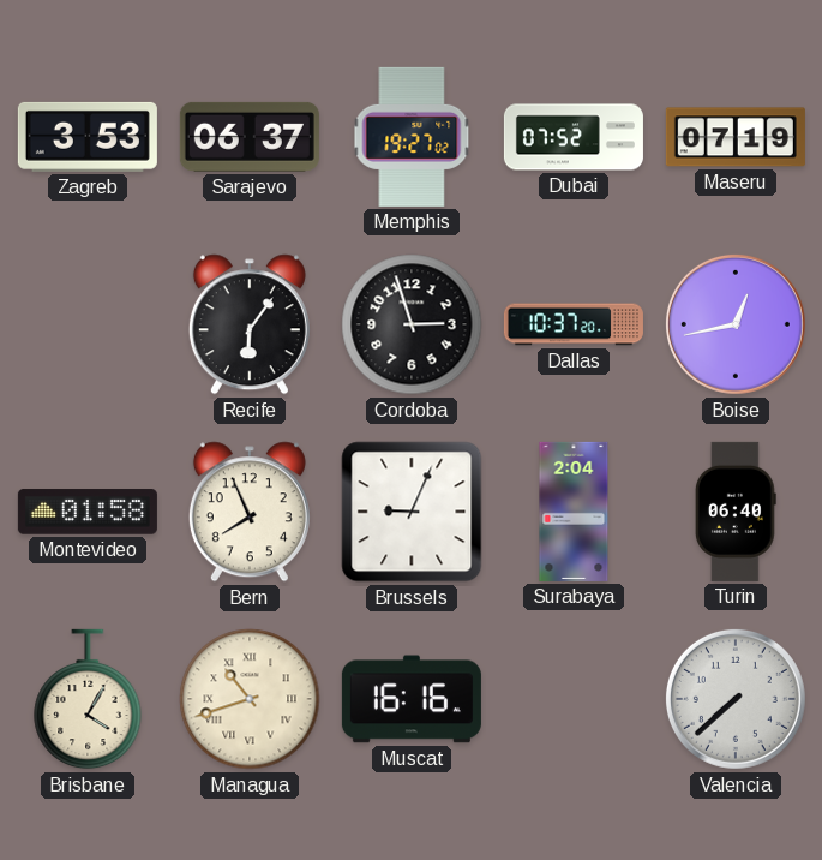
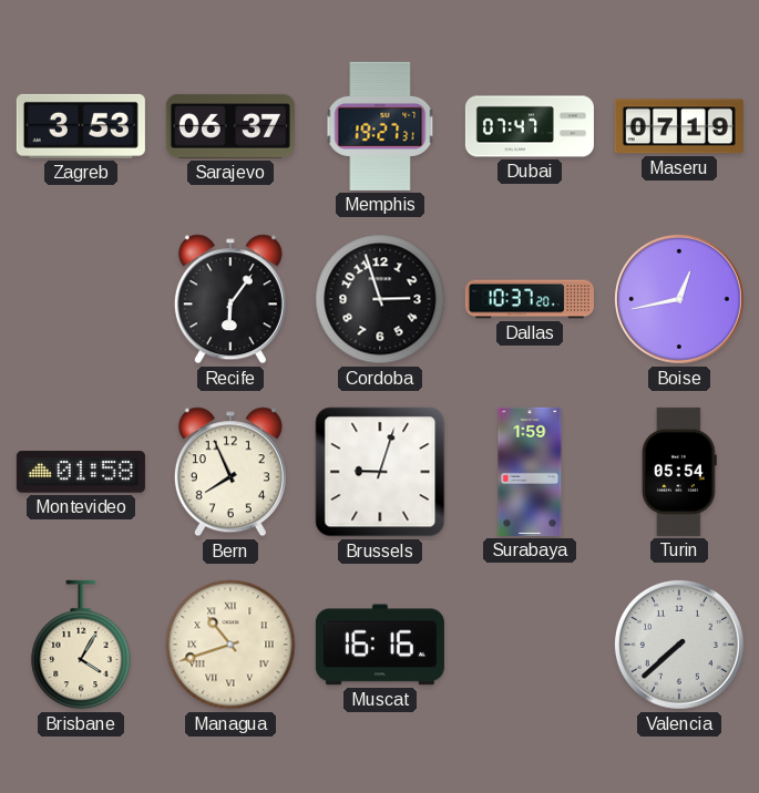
Memphis: 19:27:02 -> 19:27:31 (380, 126)
Dubai: 07:52 -> 07:47 (530, 126)
Brussels: 9:04 -> 9:03 (380, 472)
Surabaya: 2:04 -> 1:59 (530, 472)
Turin: 06:40 -> 05:54 (679, 472)
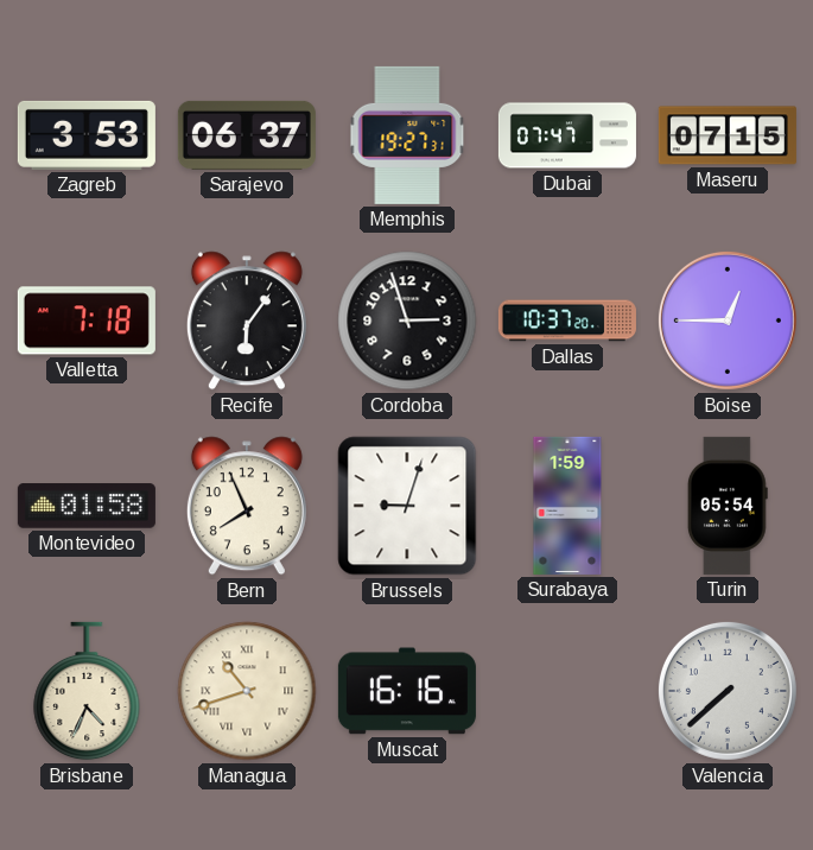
Maseru: 07:19 -> 07:15 (728, 135)
Valletta: none -> 7:18 (87, 321)
Boise: 12:43 -> 12:45 (728, 321)
Brisbane: 4:05 -> 4:34 (87, 691)
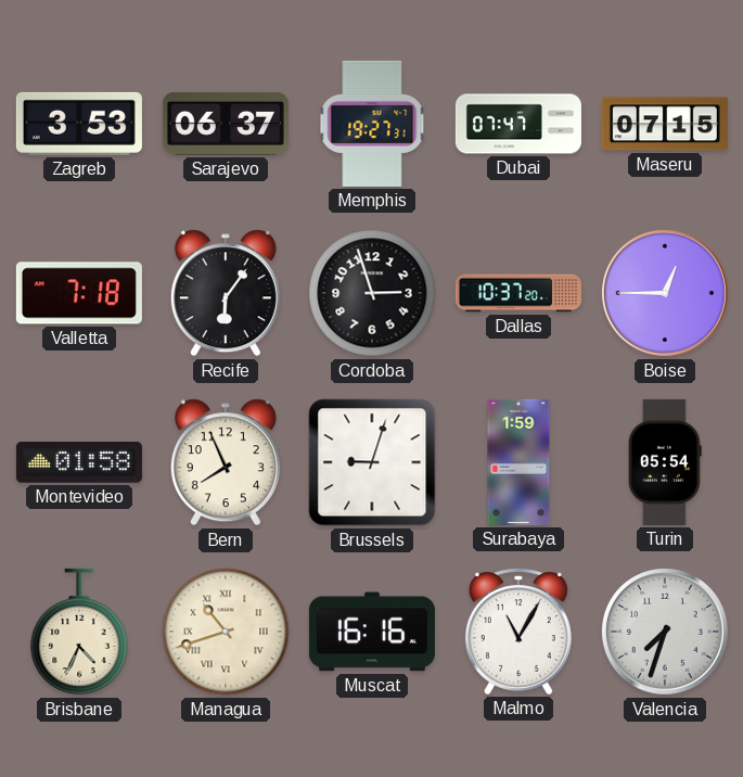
Malmo: none -> 11:05 (518, 632)
Valencia: 7:38 -> 7:33 (665, 632)
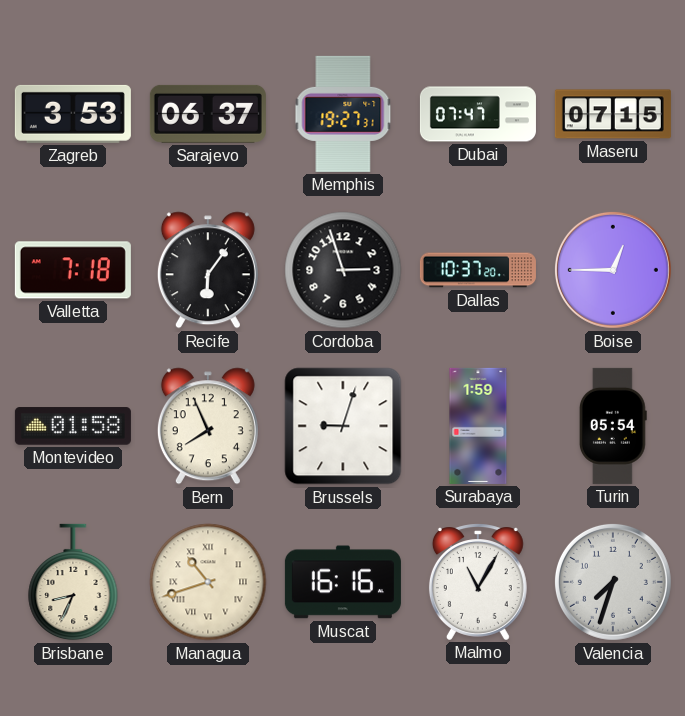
Brisbane: 4:34 -> 8:34 (73, 582)
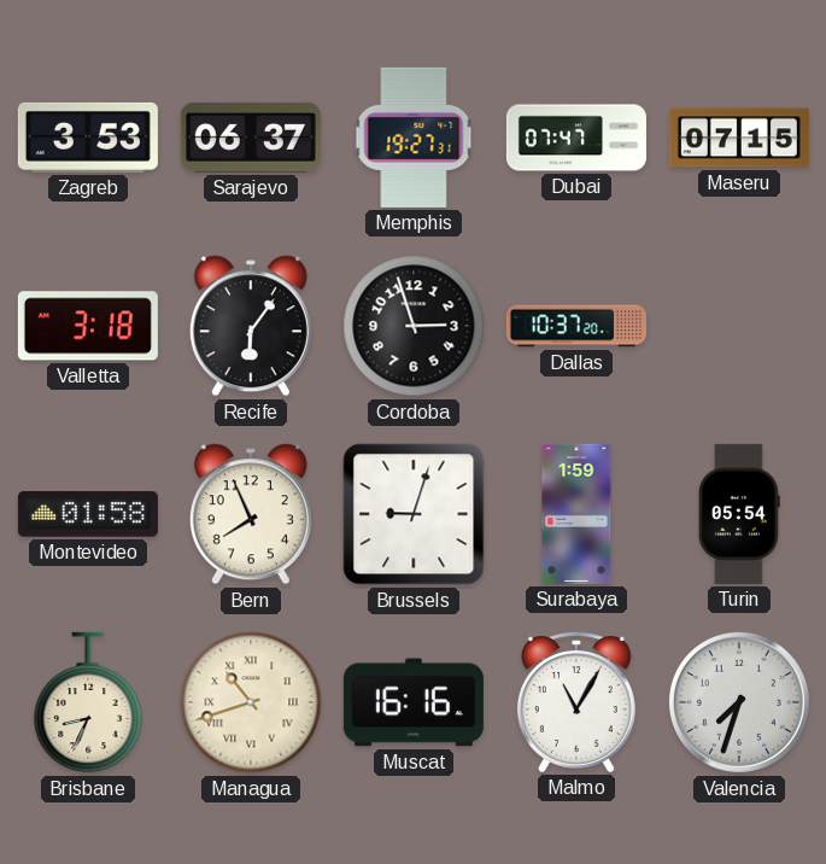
Valletta: 7:18 -> 3:18 (88, 326)
Boise: 12:45 -> none (613, 270)
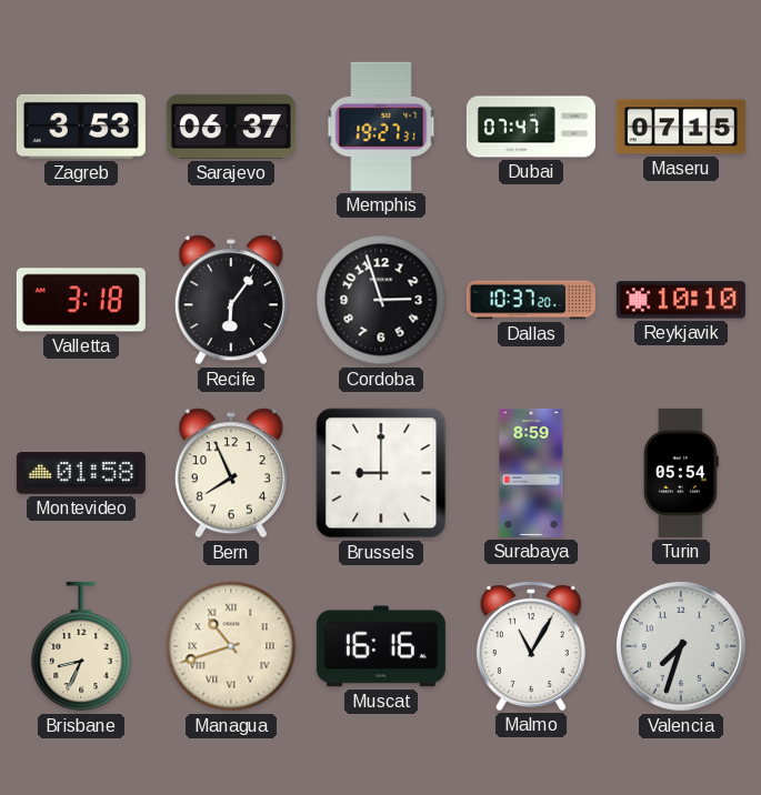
Reykjavik: none -> 10:10 (681, 300)
Brussels: 9:03 -> 9:00 (381, 473)
Surabaya: 1:59 -> 8:59 (531, 473)
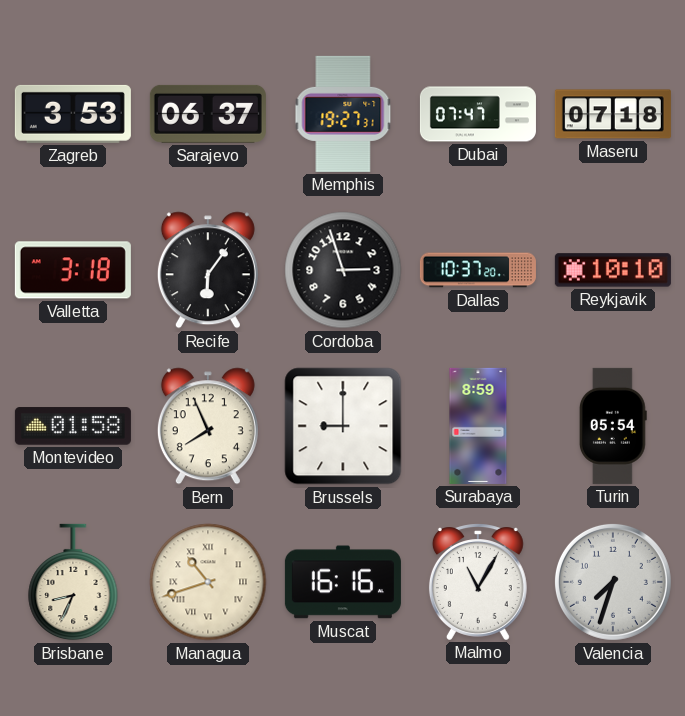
Maseru: 07:15 -> 07:18 (613, 114)
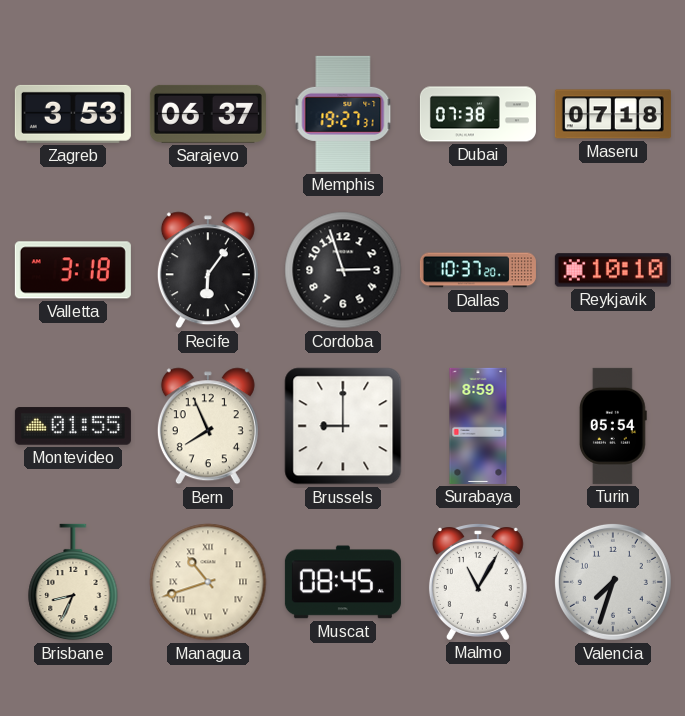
Dubai: 07:47 -> 07:38 (478, 114)
Montevideo: 01:58 -> 01:55 (73, 426)
Muscat: 16:16 -> 08:45 (343, 582)
